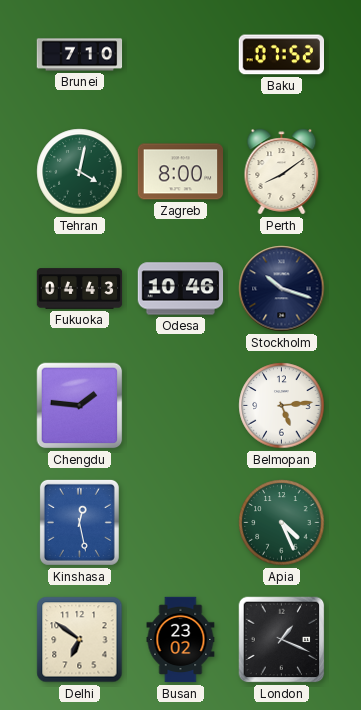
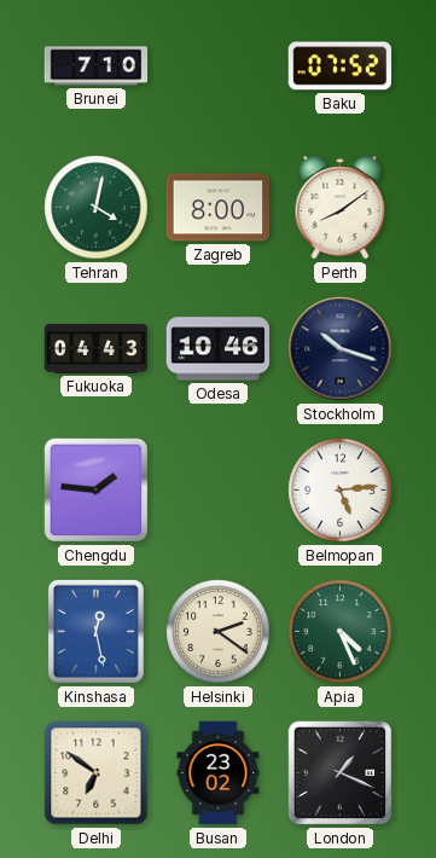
Helsinki: none -> 2:21 (219, 632)
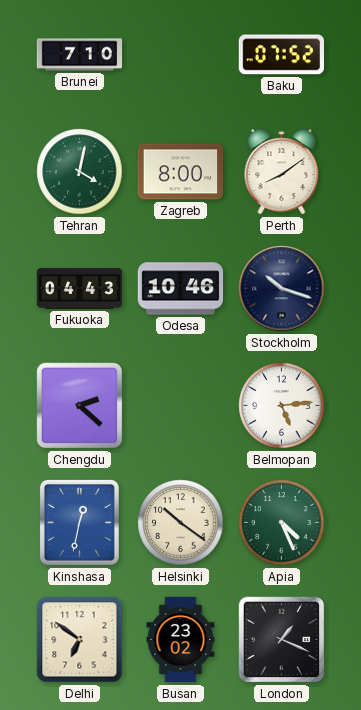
Chengdu: 1:46 -> 2:22 (80, 406)
Kinshasa: 12:28 -> 12:32 (79, 522)
Helsinki: 2:21 -> 10:21 (181, 523)
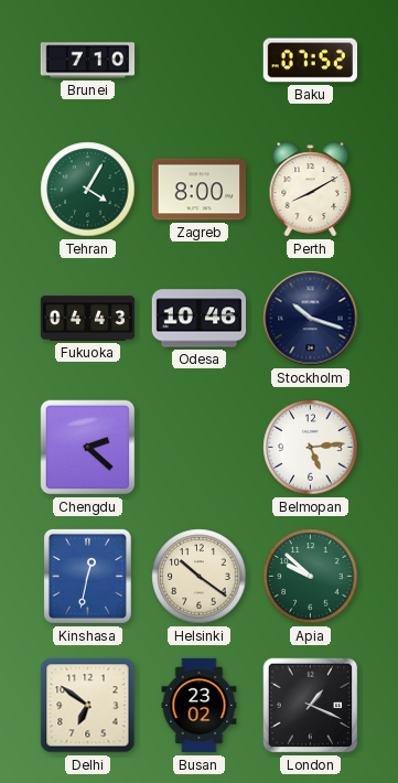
Tehran: 4:02 -> 4:05 (88, 190)
Perth: 8:09 -> 8:10 (311, 190)
Apia: 4:26 -> 9:52 (311, 577)
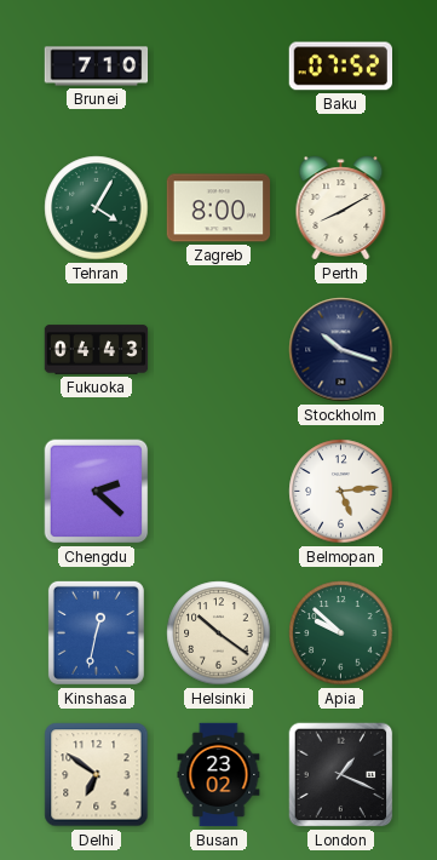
Odesa: 10:46 -> none (200, 319)
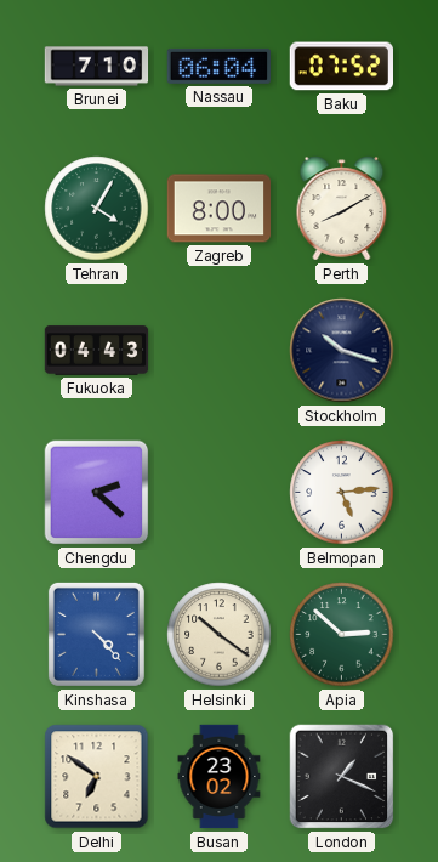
Nassau: none -> 06:04 (218, 66)
Kinshasa: 12:32 -> 4:23 (96, 634)
Apia: 9:52 -> 2:52 (342, 635)
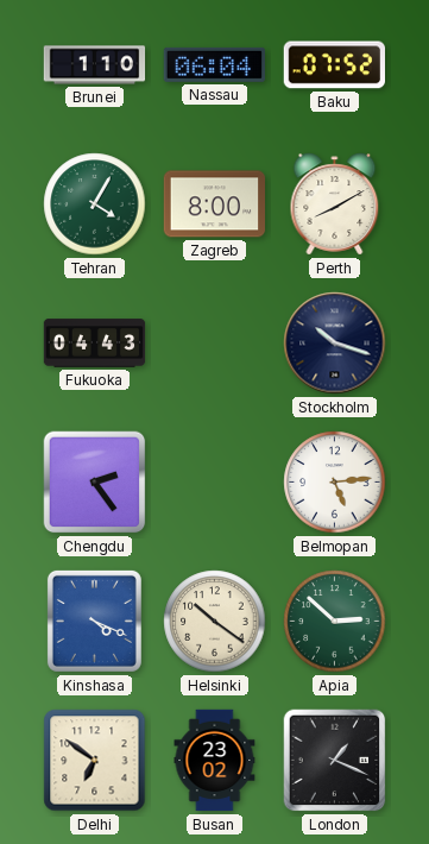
Brunei: 7:10 -> 1:10 (95, 65)
Chengdu: 2:22 -> 2:24 (95, 483)
Kinshasa: 4:23 -> 4:19 (94, 621)
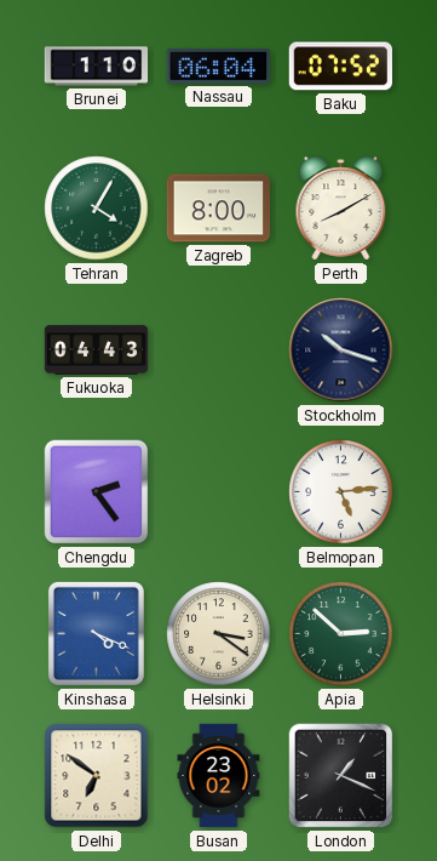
Helsinki: 10:21 -> 3:21 (219, 634)
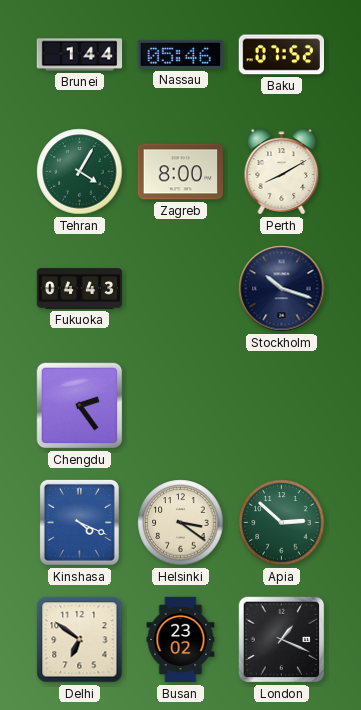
Brunei: 1:10 -> 1:44 (80, 55)
Nassau: 06:04 -> 05:46 (180, 54)
Belmopan: 5:14 -> none (341, 492)
